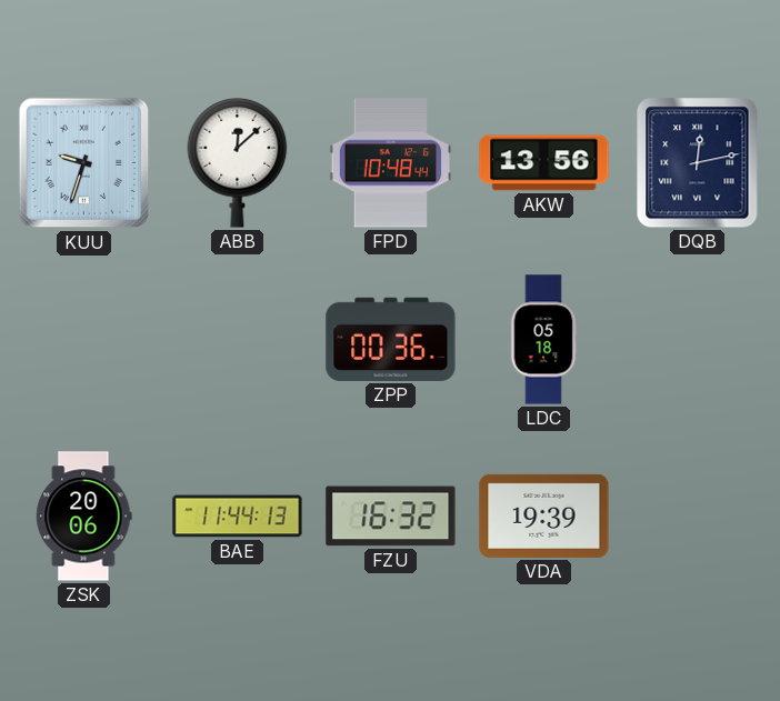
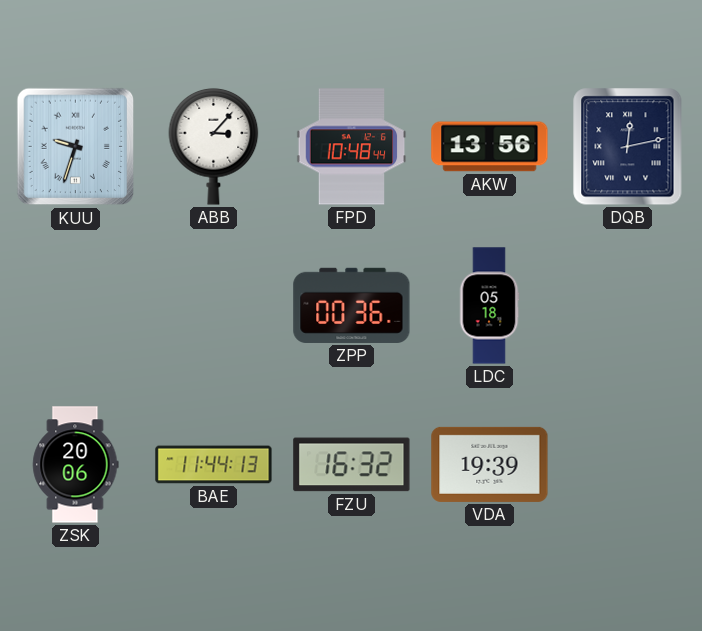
ABB: 12:08 -> 3:07 (214, 146)
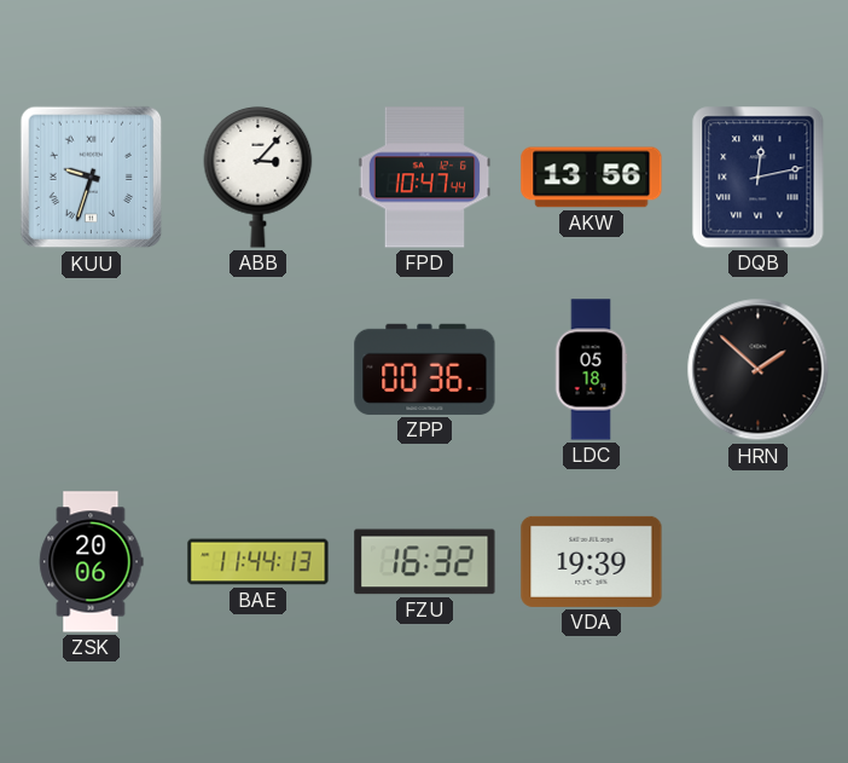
FPD: 10:48 -> 10:47 (425, 178)
HRN: none -> 1:52 (759, 370)
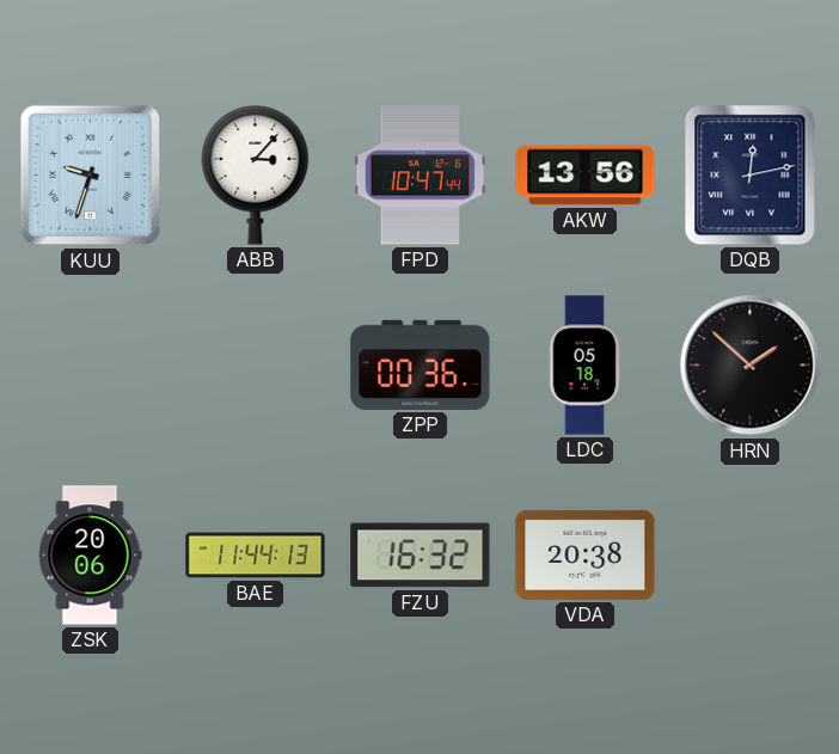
VDA: 19:39 -> 20:38 (586, 554)
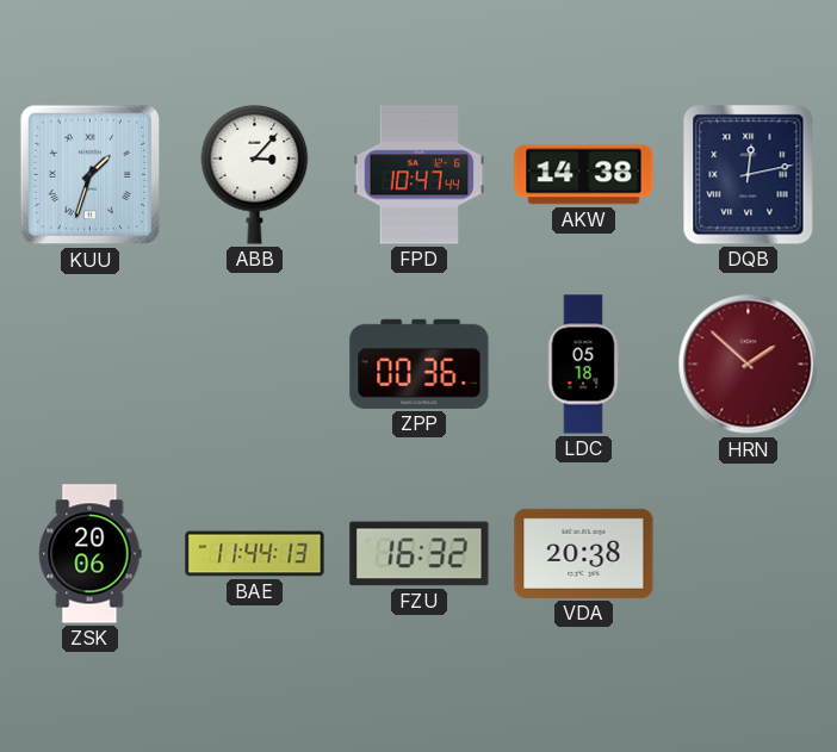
KUU: 9:33 -> 1:33 (91, 175)
AKW: 13:56 -> 14:38 (584, 175)
HRN dial: black -> burgundy (749, 365)
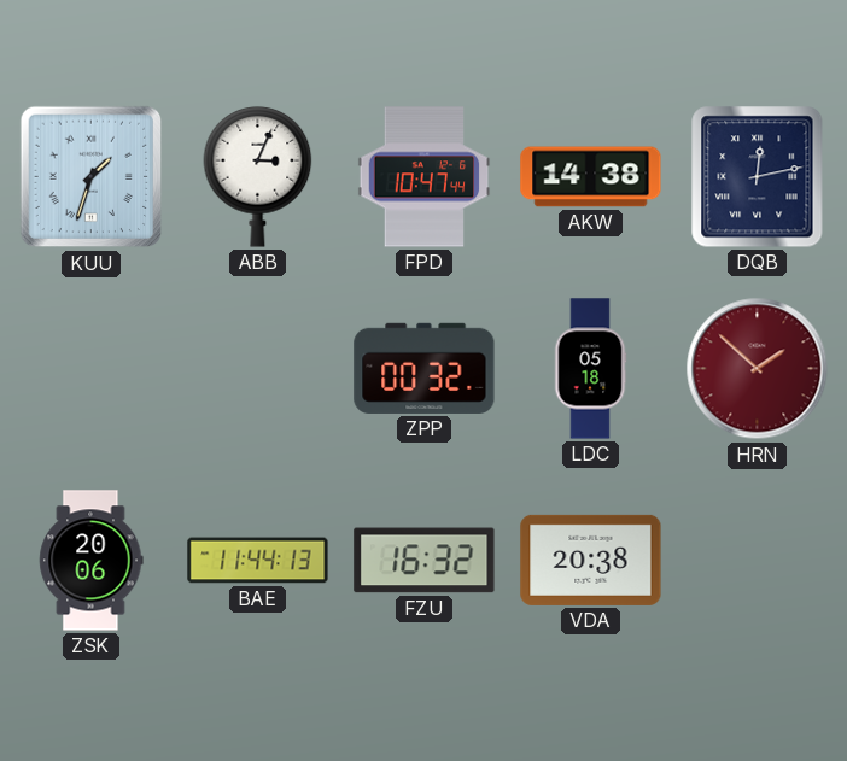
ABB: 3:07 -> 3:04 (258, 176)
ZPP: 00:36 -> 00:32 (425, 368)
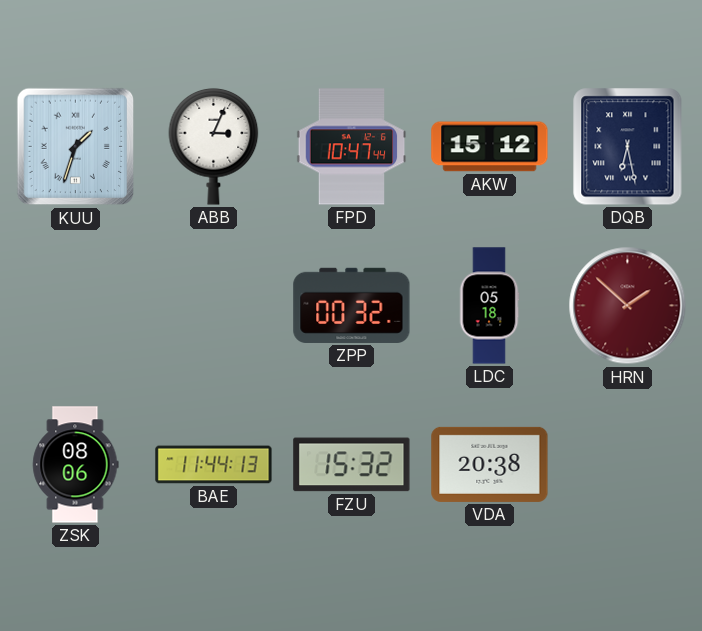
AKW: 14:38 -> 15:12 (490, 147)
DQB: 12:13 -> 6:28 (628, 147)
ZSK: 20:06 -> 08:06 (76, 465)
FZU: 16:32 -> 15:32 (352, 465)
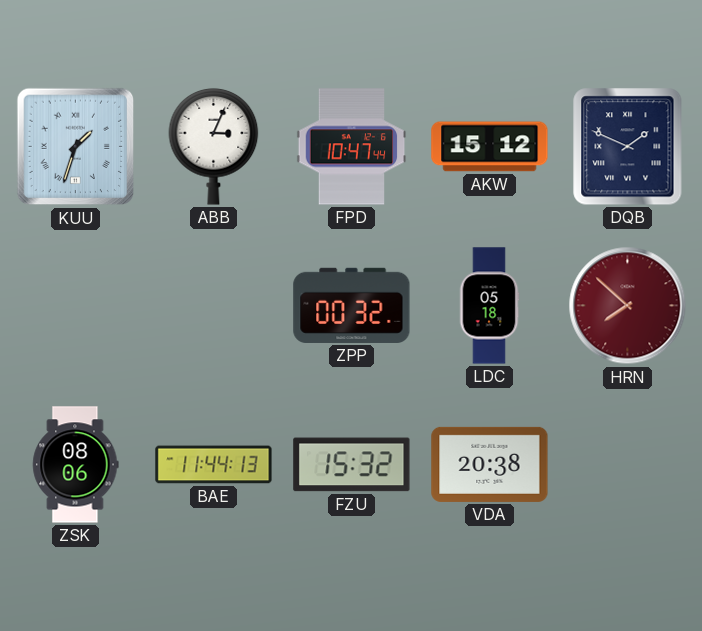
DQB: 6:28 -> 1:49 (628, 147)
HRN: 1:52 -> 7:52 (628, 306)
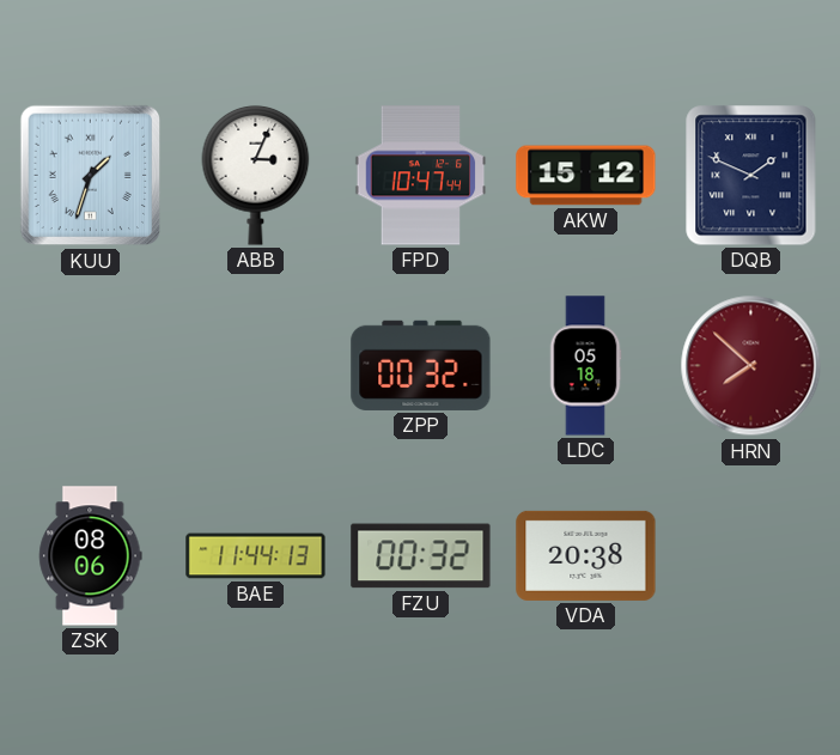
FZU: 15:32 -> 00:32 (421, 556)
